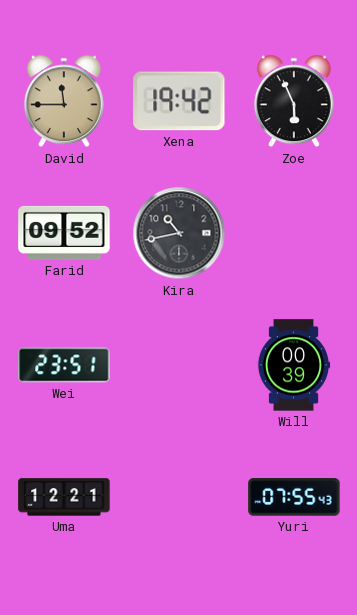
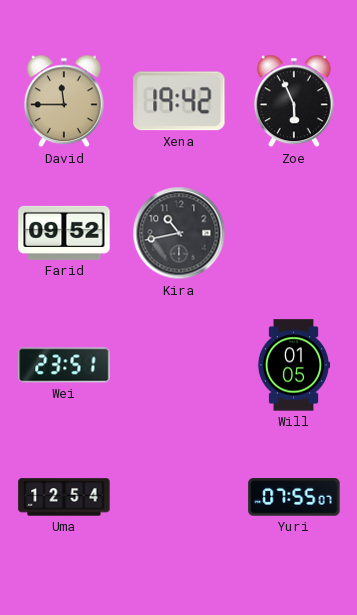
Will: 00:39 -> 01:05 (294, 365)
Uma: 12:21 -> 12:54 (64, 497)
Yuri: 07:55:43 -> 07:55:07 (294, 497)
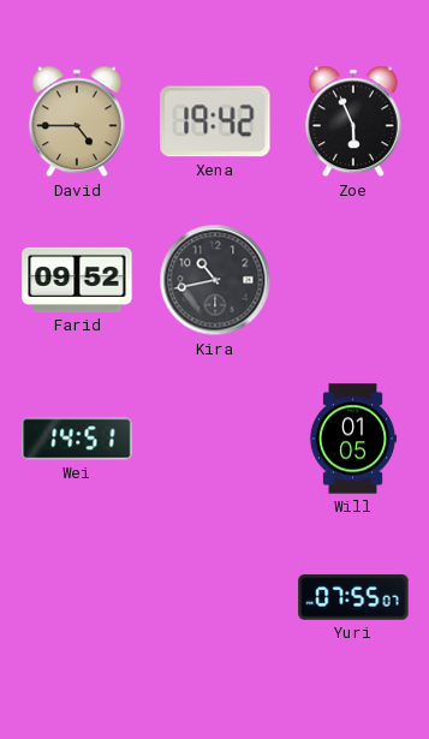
David: 11:45 -> 4:45 (77, 121)
Wei: 23:51 -> 14:51 (77, 439)
Uma: 12:54 -> none (64, 497)
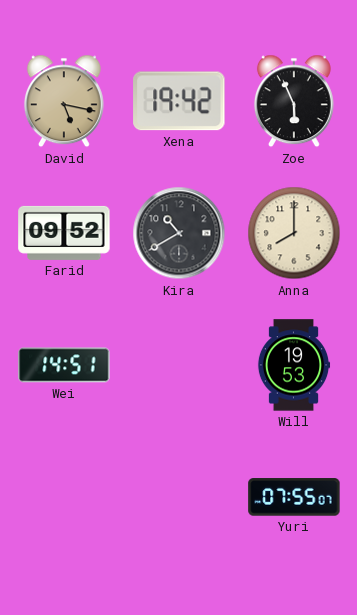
David: 4:45 -> 5:17 (64, 101)
Kira: 10:43 -> 10:40 (179, 233)
Anna: none -> 8:00 (294, 233)
Will: 01:05 -> 19:53 (294, 365)
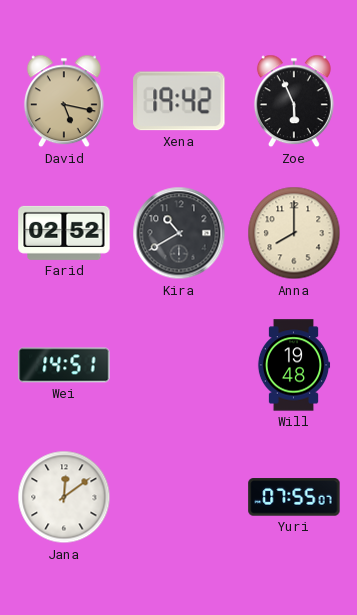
Farid: 09:52 -> 02:52 (64, 233)
Will: 19:53 -> 19:48 (294, 365)
Jana: none -> 12:09 (64, 497)
